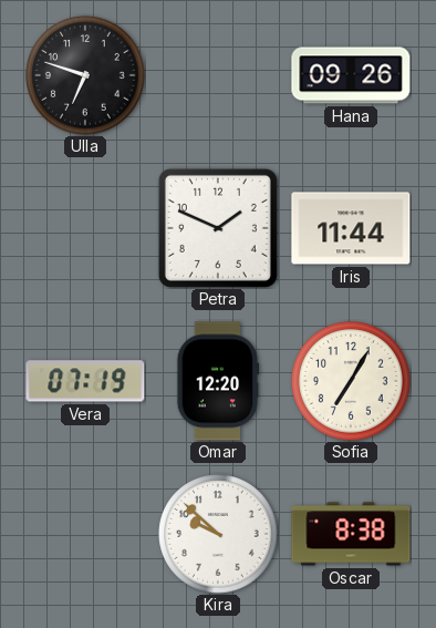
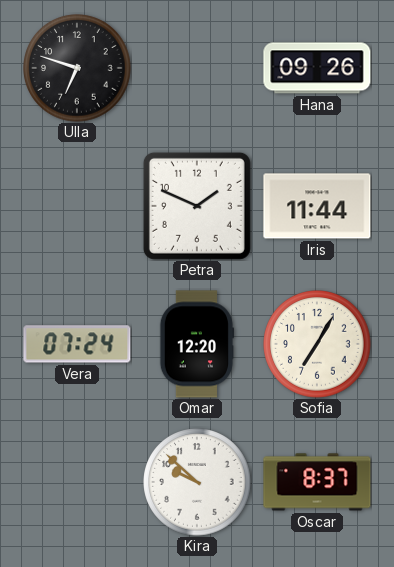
Vera: 07:19 -> 07:24 (77, 344)
Oscar: 8:38 -> 8:37 (317, 482)
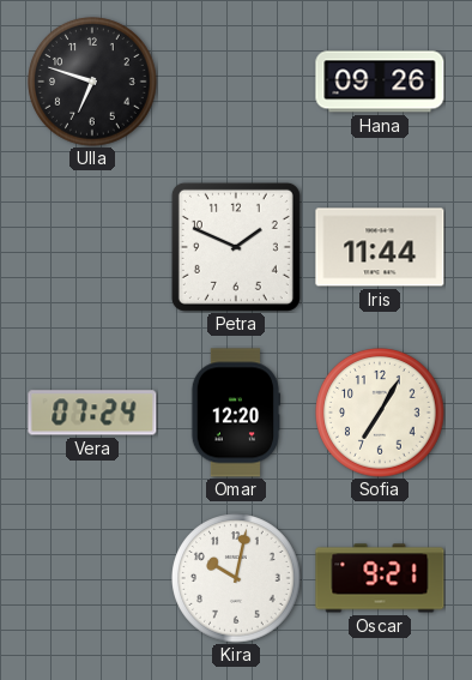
Kira: 9:52 -> 10:02 (236, 578)
Oscar: 8:37 -> 9:21 (380, 578)
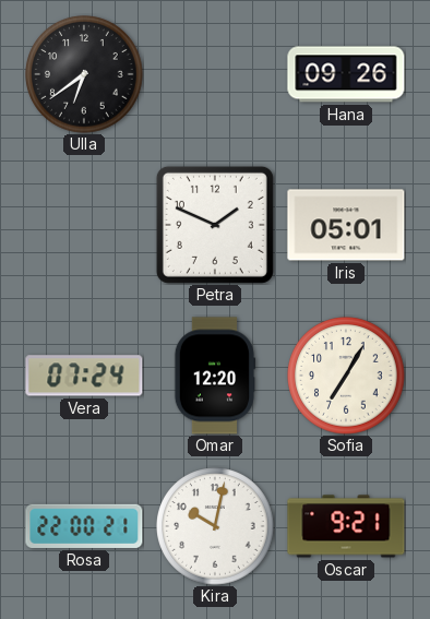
Ulla: 6:48 -> 6:39 (84, 74)
Iris: 11:44 -> 05:01 (346, 225)
Rosa: none -> 22:00 (84, 526)
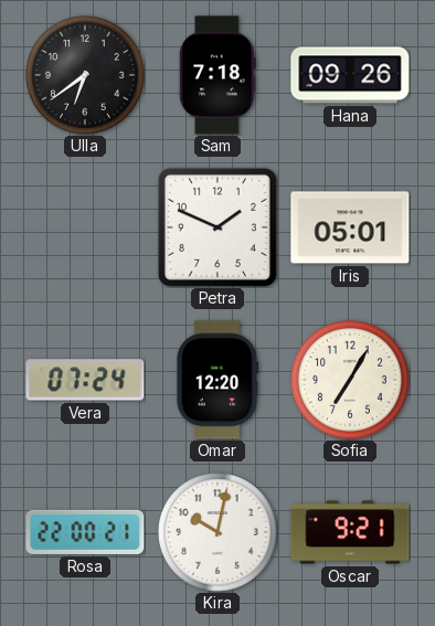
Sam: none -> 7:18 (217, 75)
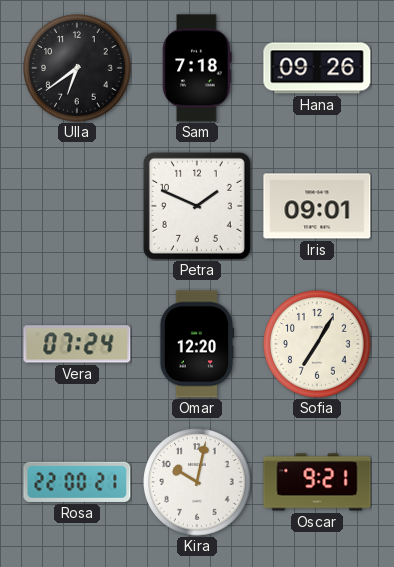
Iris: 05:01 -> 09:01 (317, 206)
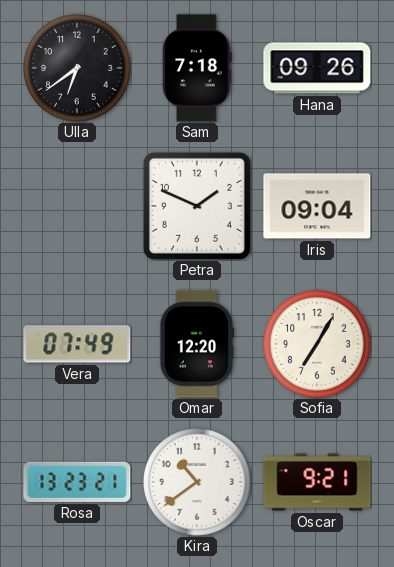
Iris: 09:01 -> 09:04 (317, 206)
Vera: 07:24 -> 07:49 (77, 344)
Rosa: 22:00 -> 13:23 (77, 482)
Kira: 10:02 -> 10:39 (197, 482)
